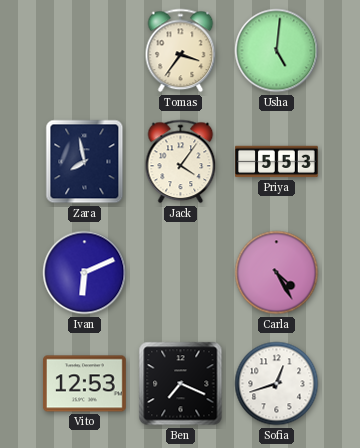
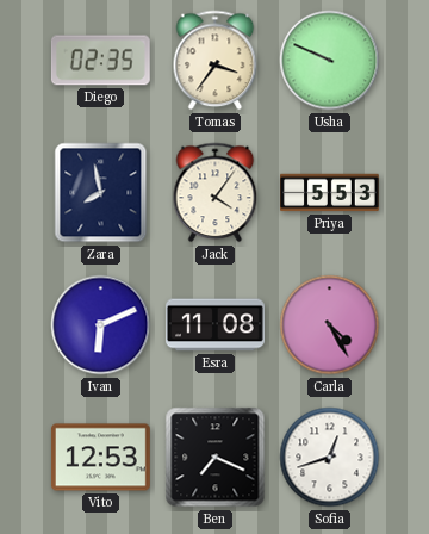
Diego: none -> 02:35 (100, 61)
Usha: 5:01 -> 9:49 (330, 61)
Esra: none -> 11:08 (216, 325)
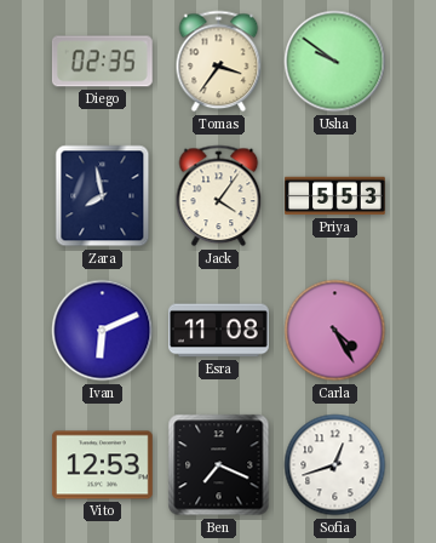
Usha: 9:49 -> 9:51 (335, 62)
